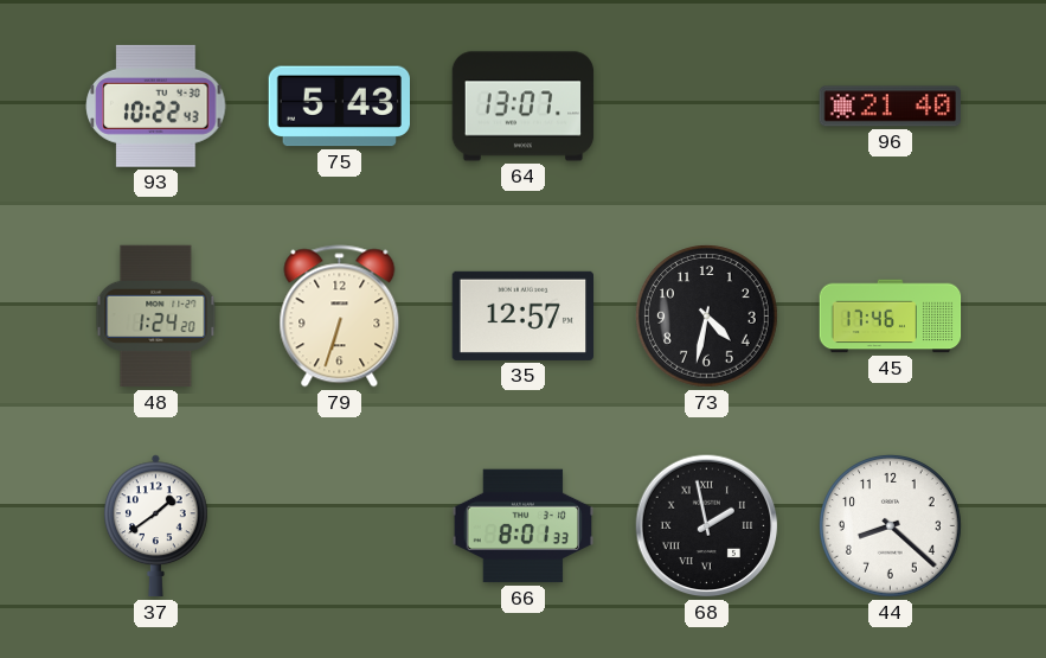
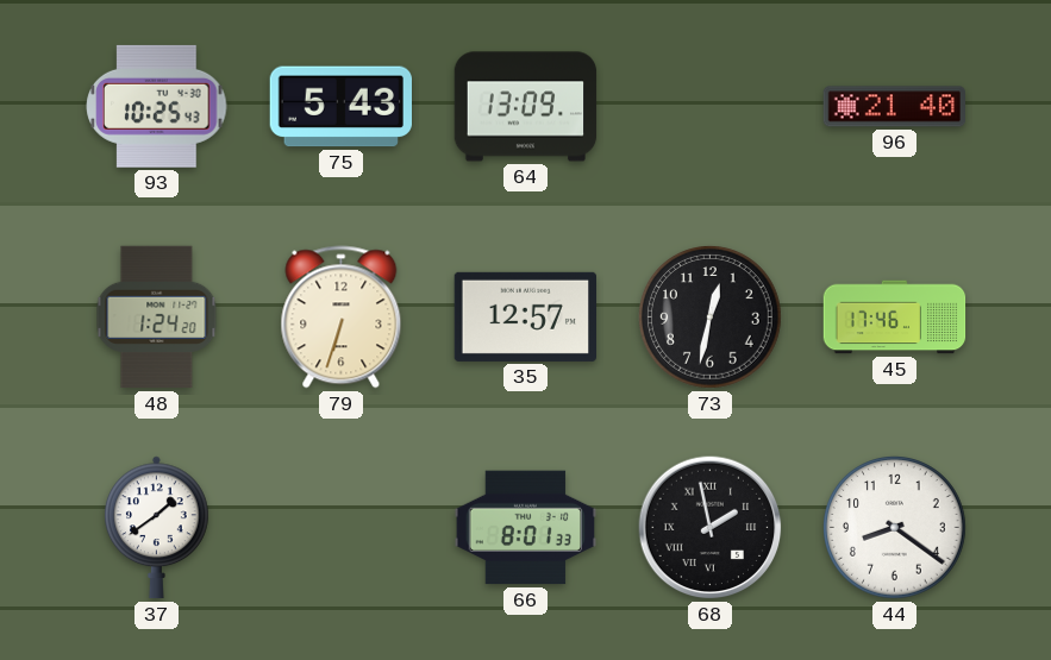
93: 10:22 -> 10:25 (157, 106)
64: 13:07 -> 13:09 (526, 107)
73: 4:32 -> 12:32 (711, 318)
44: 8:22 -> 8:21 (895, 528)
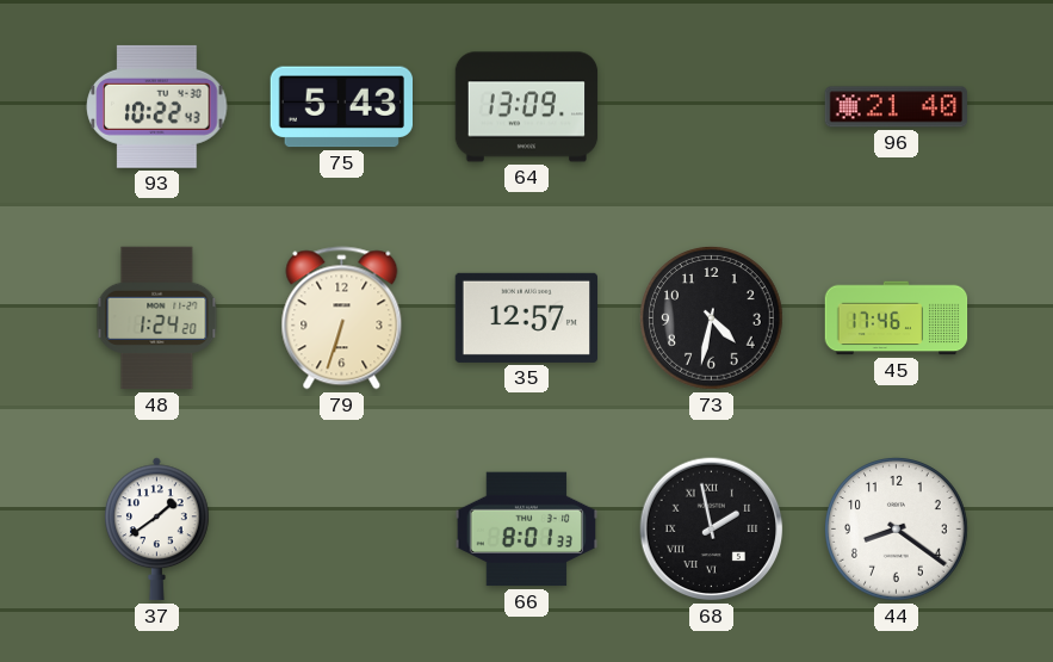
93: 10:25 -> 10:22 (157, 106)
73: 12:32 -> 4:32 (712, 318)
